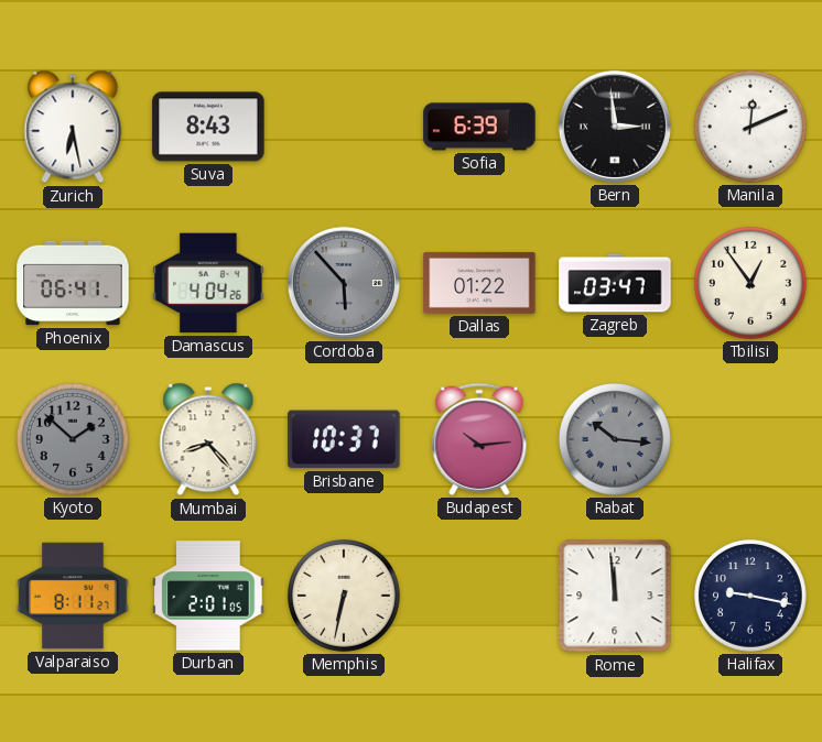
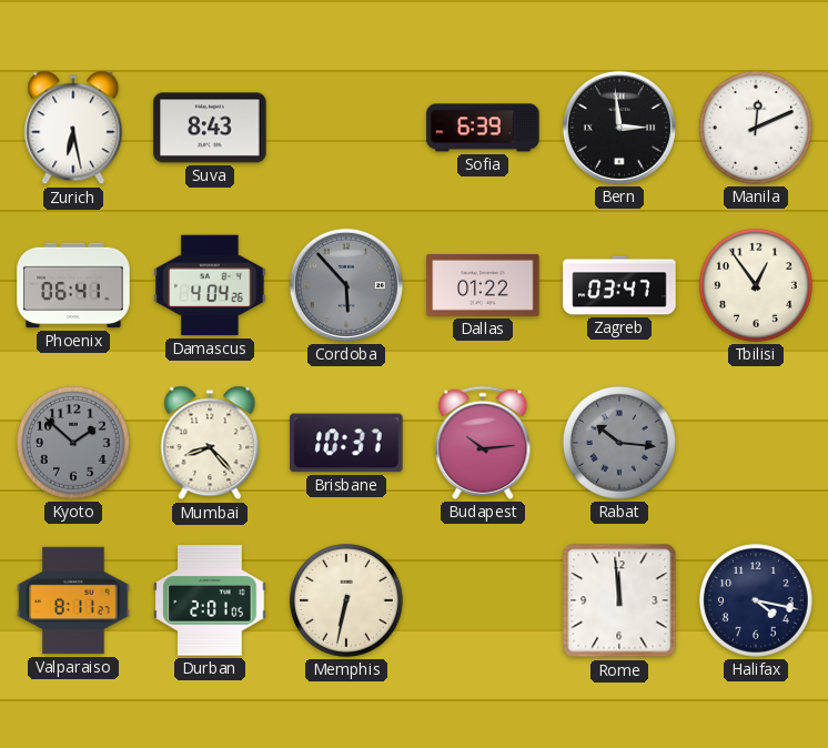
Halifax: 9:17 -> 4:17 (756, 600)
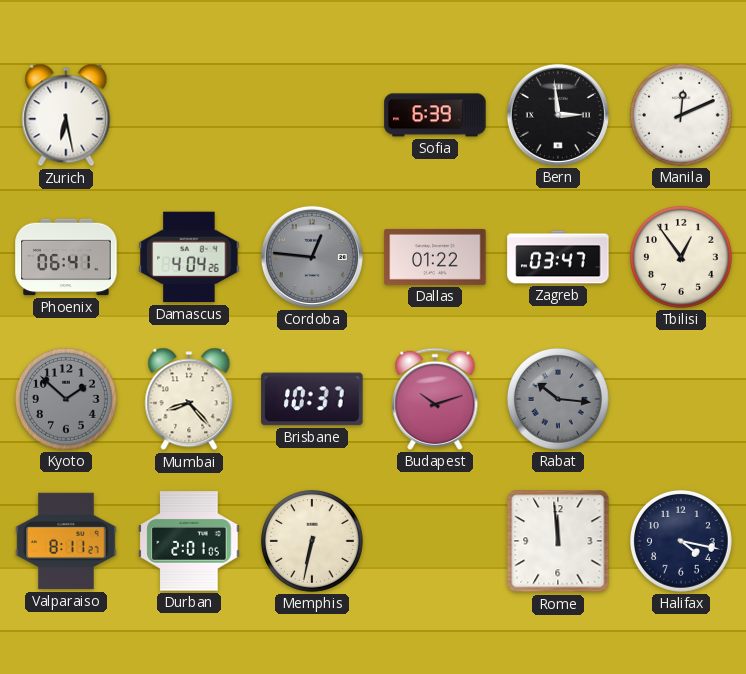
Suva: 8:43 -> none (210, 128)
Cordoba: 5:53 -> 12:46 (312, 257)
Budapest: 10:14 -> 10:12 (435, 399)
